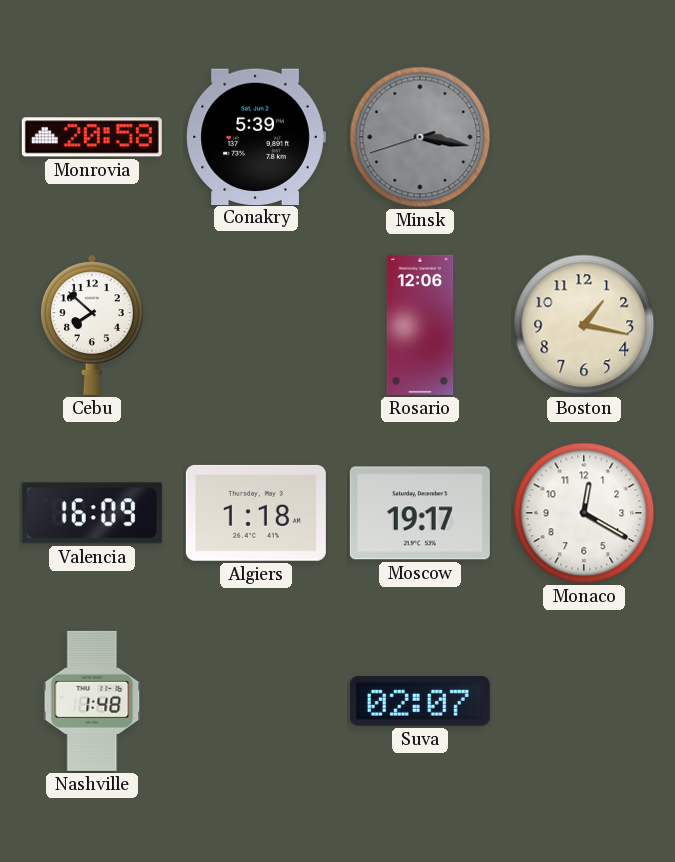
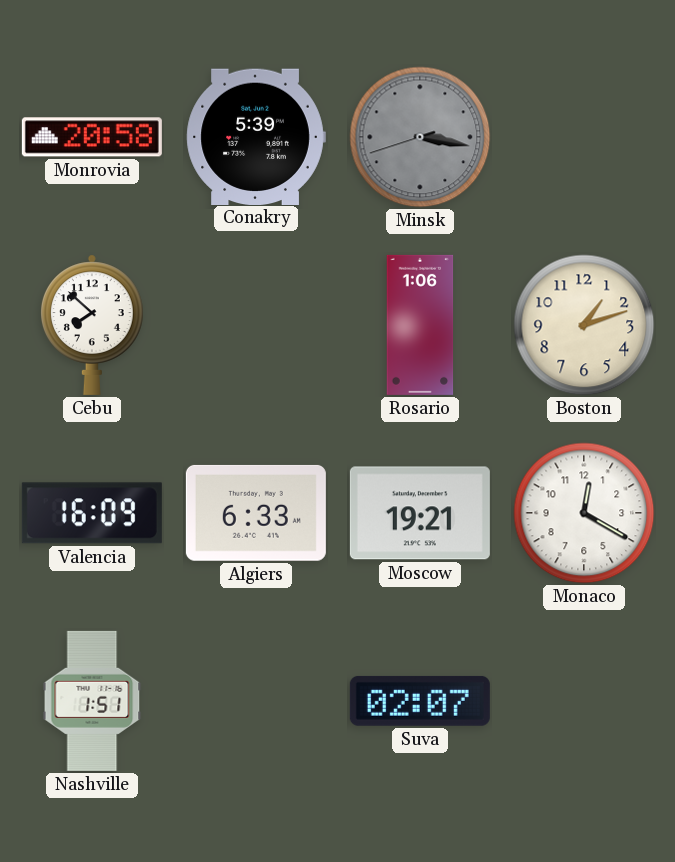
Rosario: 12:06 -> 1:06 (420, 325)
Boston: 1:17 -> 1:12 (584, 325)
Algiers: 1:18 -> 6:33 (256, 513)
Moscow: 19:17 -> 19:21 (420, 513)
Nashville: 1:48 -> 1:51 (92, 701)
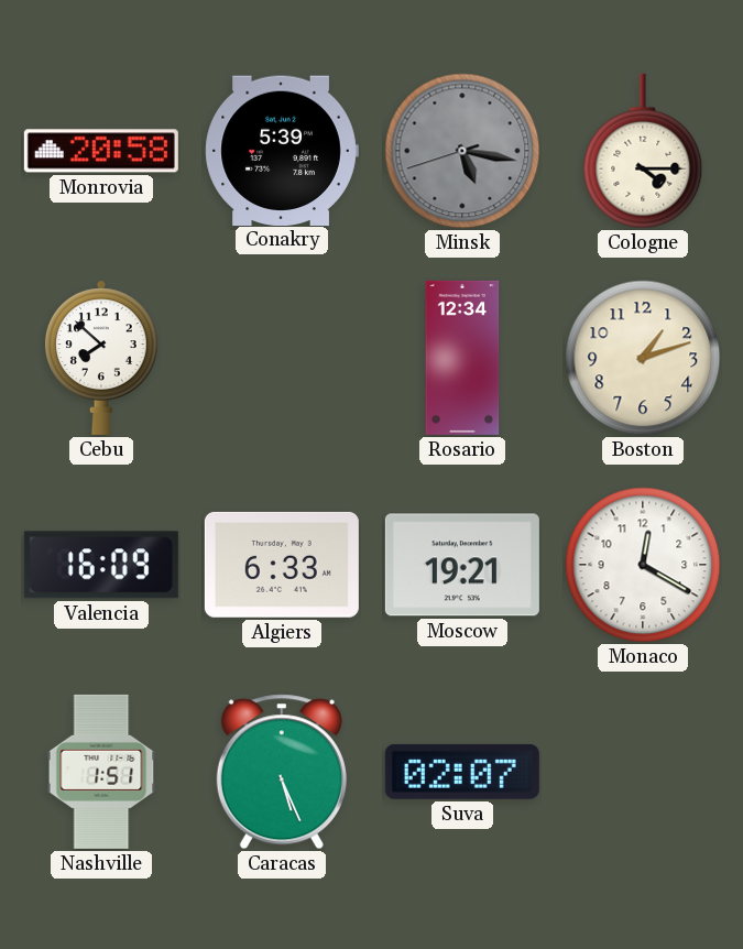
Minsk: 3:16 -> 5:16 (462, 151)
Cologne: none -> 4:15 (643, 151)
Rosario: 1:06 -> 12:34 (462, 358)
Caracas: none -> 5:26 (282, 772)
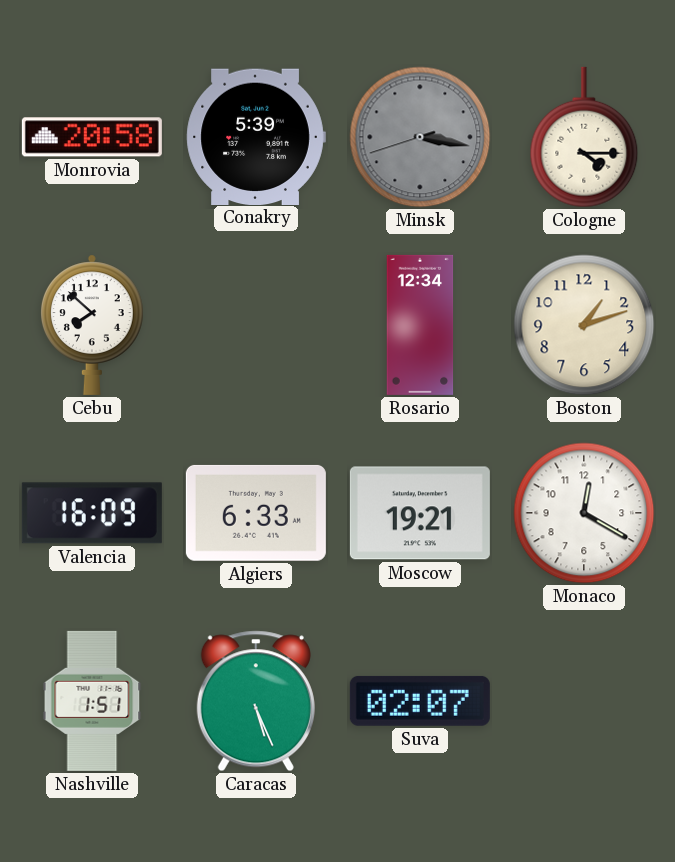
Minsk: 5:16 -> 3:16 (420, 137)
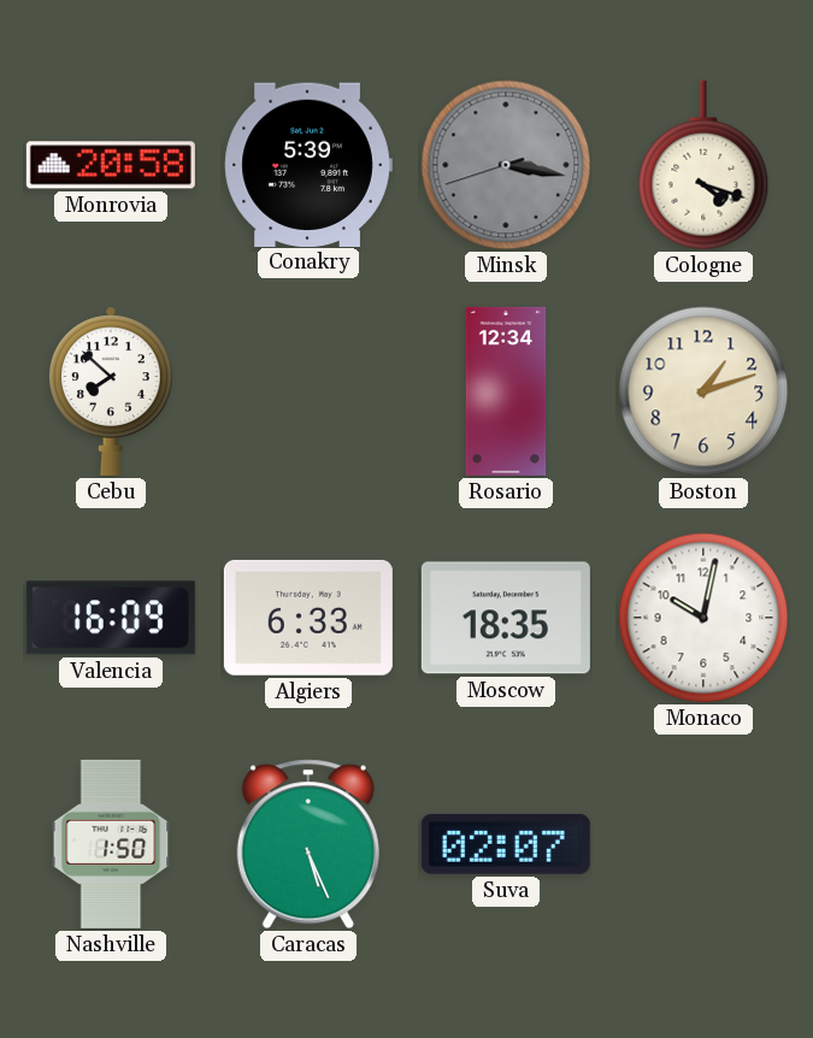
Cologne: 4:15 -> 4:18 (703, 165)
Moscow: 19:21 -> 18:35 (506, 618)
Monaco: 12:20 -> 10:02 (703, 618)
Nashville: 1:51 -> 1:50 (111, 844)
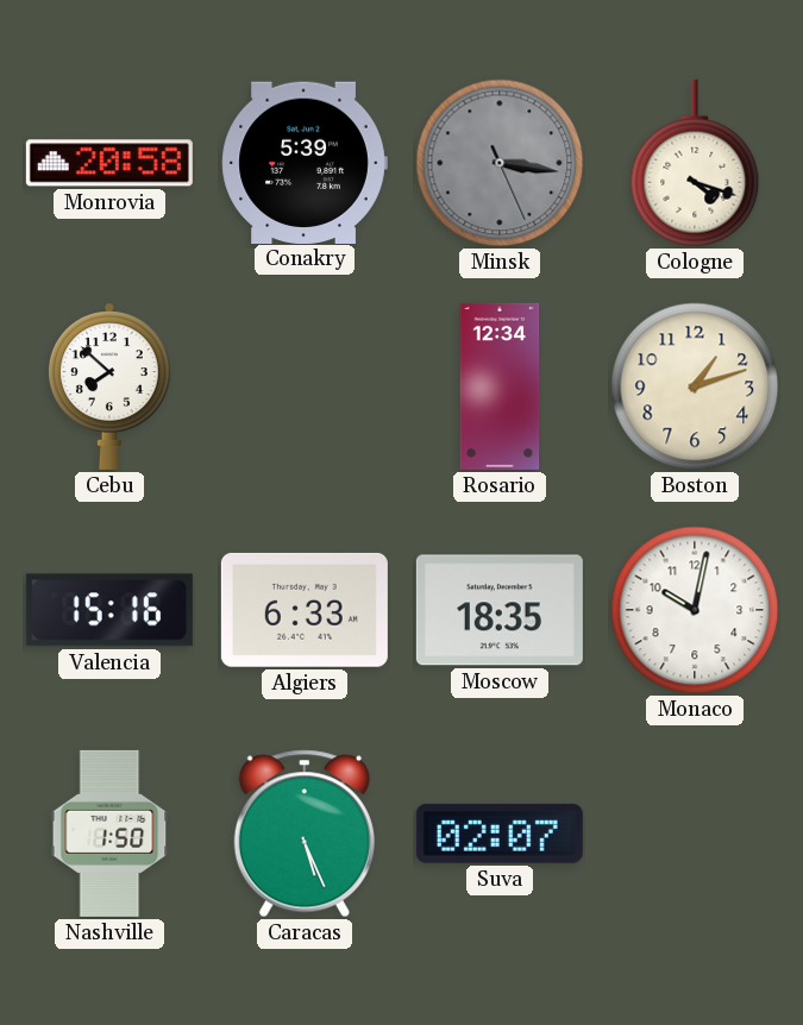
Minsk: 3:16:42 -> 3:16:26 (500, 163)
Valencia: 16:09 -> 15:16 (109, 610)
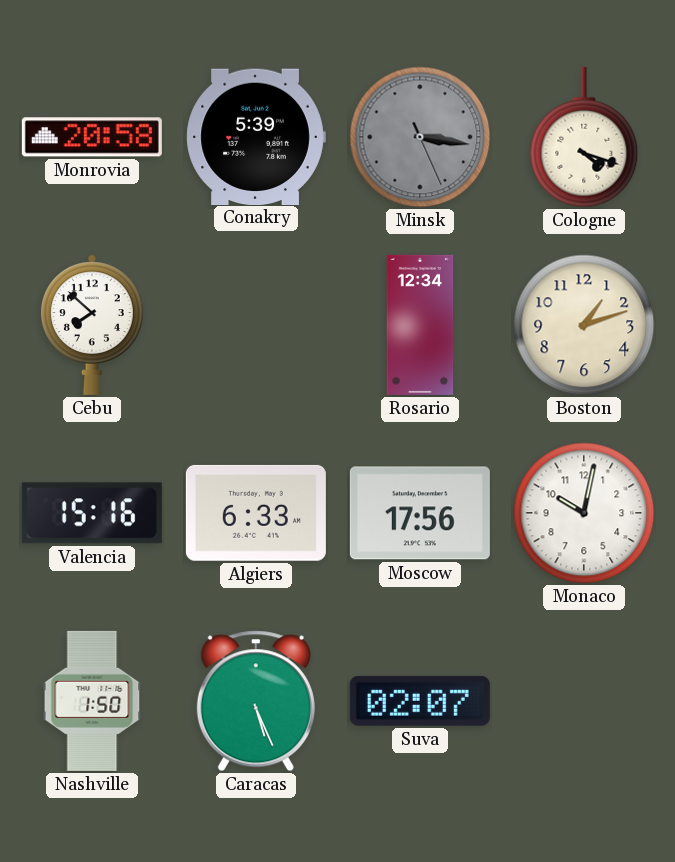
Moscow: 18:35 -> 17:56 (420, 513)
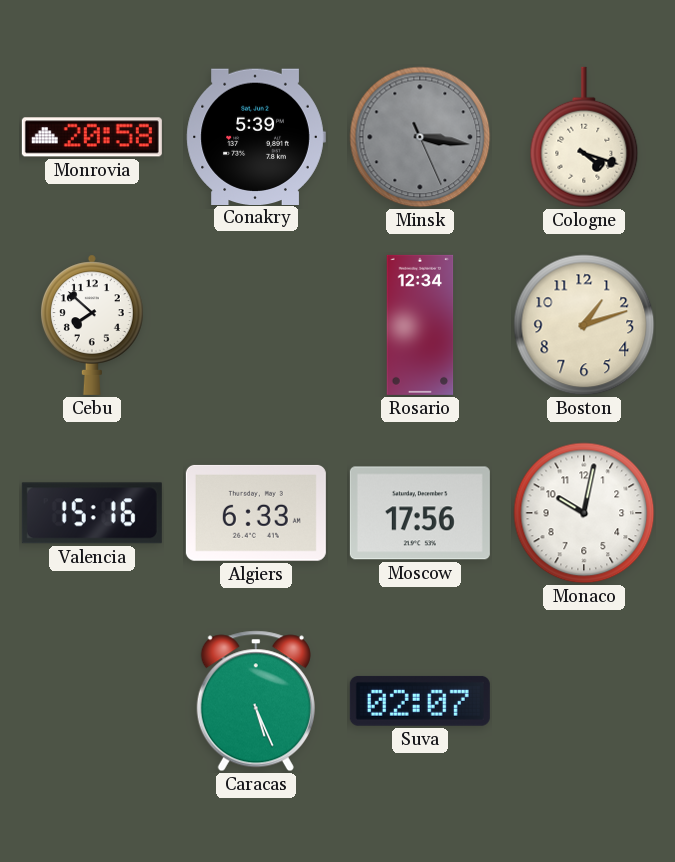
Nashville: 1:50 -> none (92, 701)
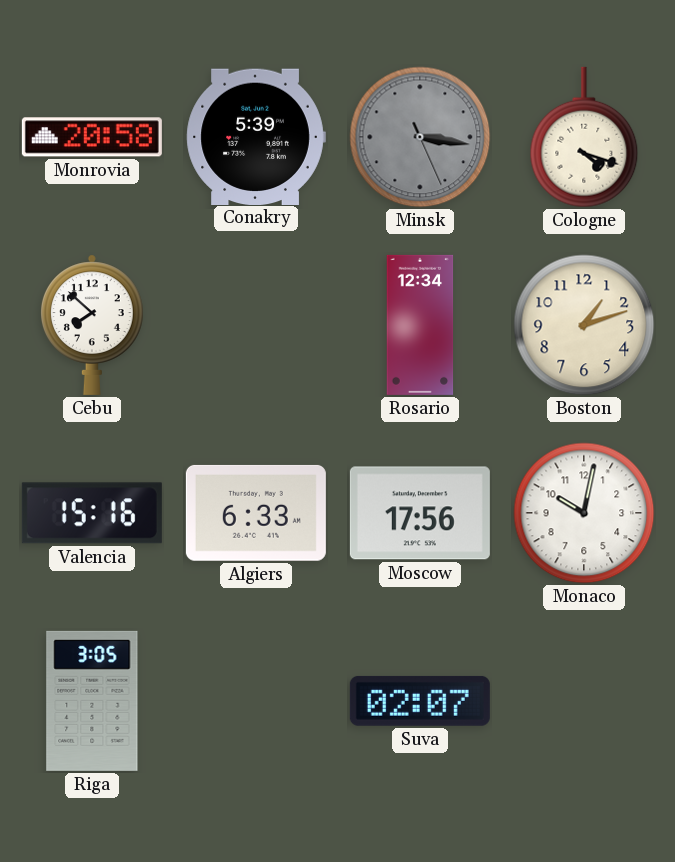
Riga: none -> 3:05 (92, 701)
Caracas: 5:26 -> none (256, 701)
